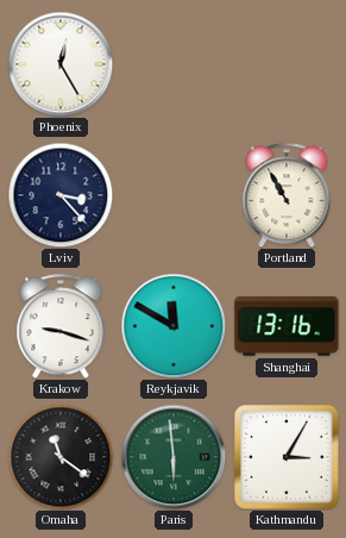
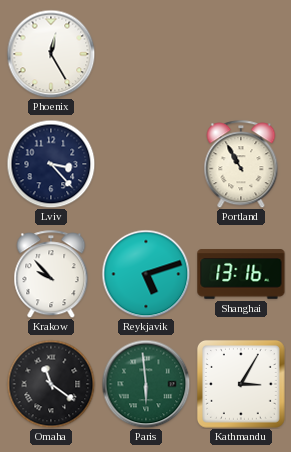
Krakow: 9:18 -> 9:53 (51, 274)
Reykjavik: 11:50 -> 5:12 (146, 274)
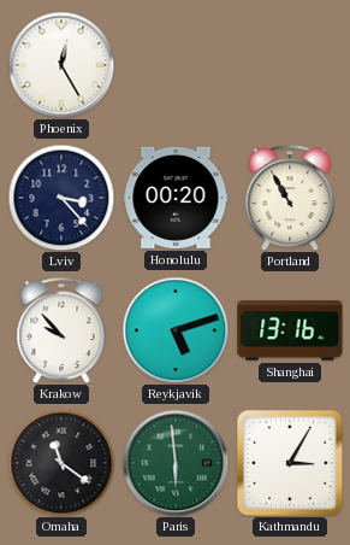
Honolulu: none -> 00:20 (176, 198)
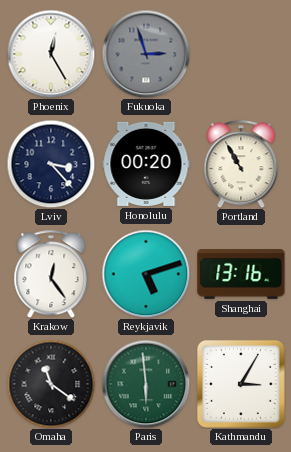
Fukuoka: none -> 2:57 (146, 54)
Krakow: 9:53 -> 12:24 (51, 274)
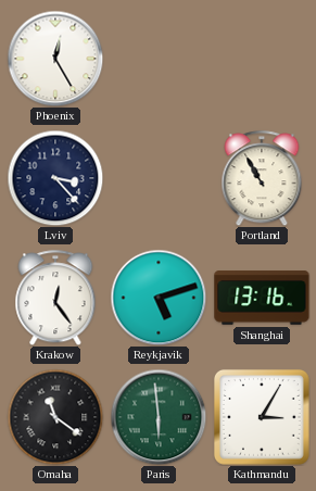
Fukuoka: 2:57 -> none (146, 54)
Honolulu: 00:20 -> none (146, 164)
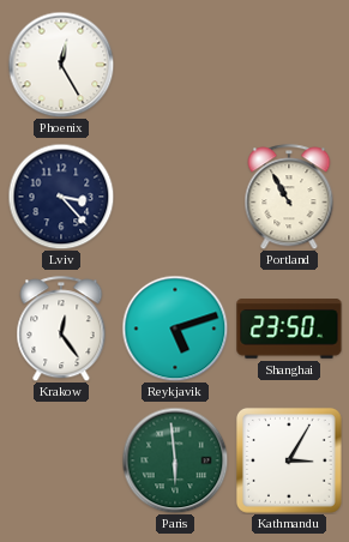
Shanghai: 13:16 -> 23:50 (289, 329)
Omaha: 11:21 -> none (55, 417)
